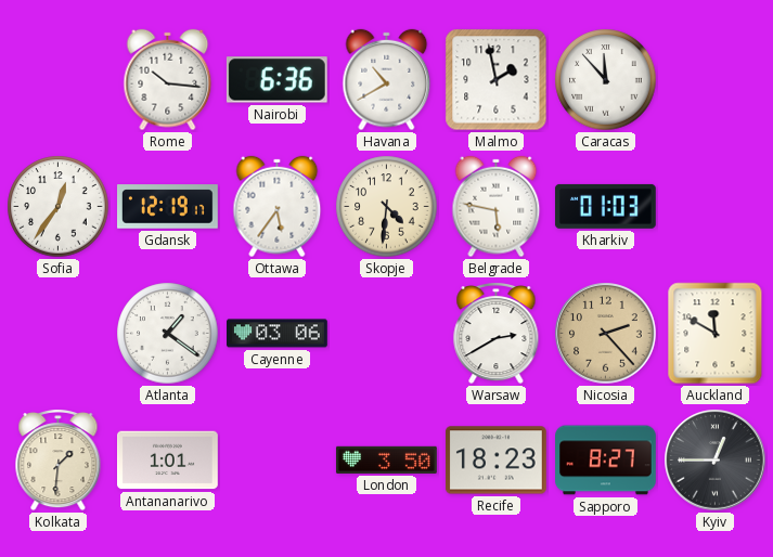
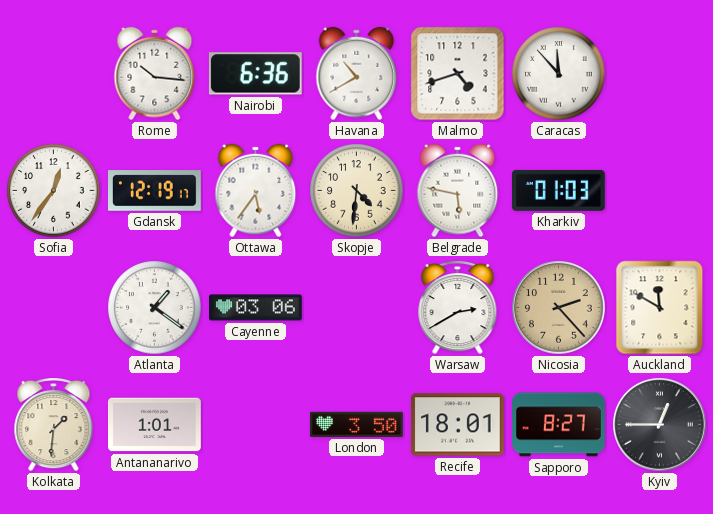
Malmo: 1:58 -> 4:42 (458, 74)
Recife: 18:23 -> 18:01 (457, 425)
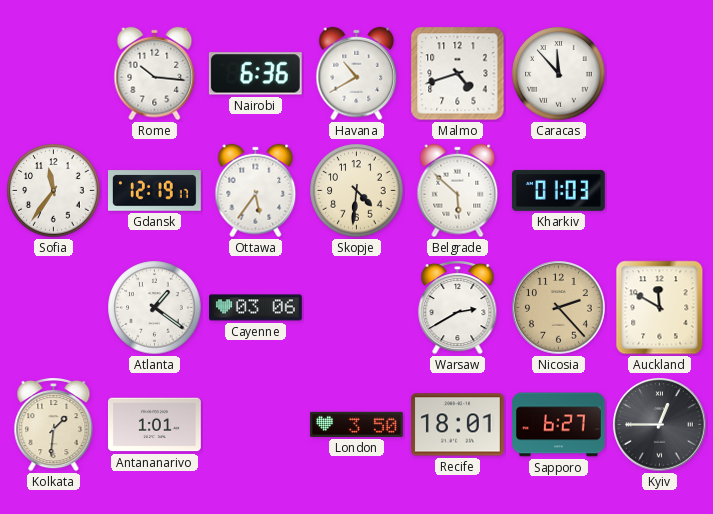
Sofia: 12:36 -> 11:36 (54, 191)
Belgrade: 5:47 -> 5:52 (458, 191)
Sapporo: 8:27 -> 6:27 (559, 425)
